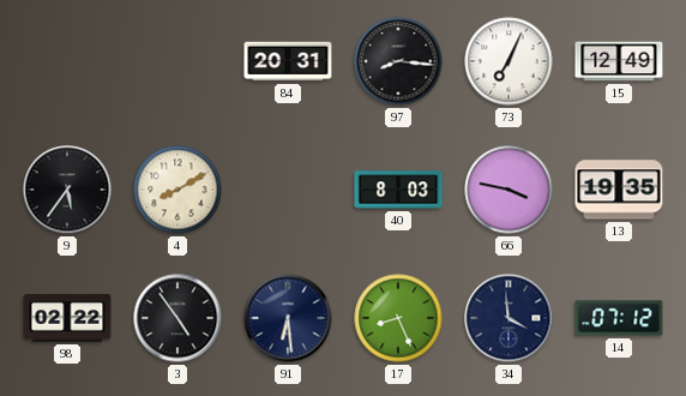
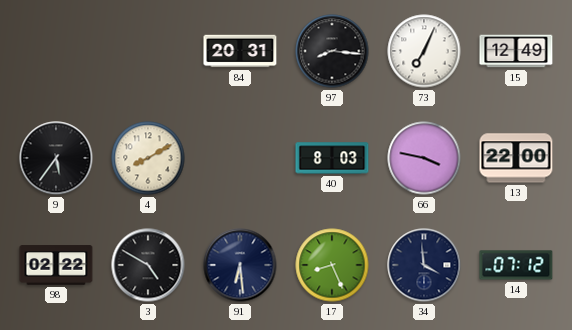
13: 19:35 -> 22:00 (516, 158)
3: 4:54 -> 4:50 (148, 265)
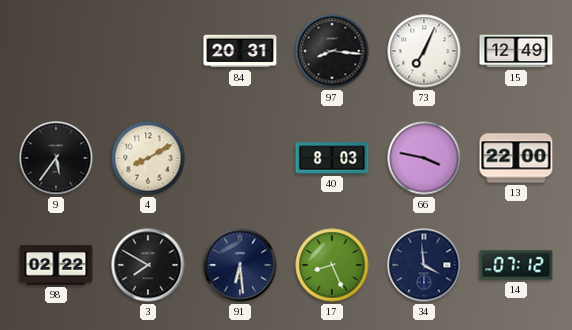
3: 4:50 -> 7:50 (148, 265)
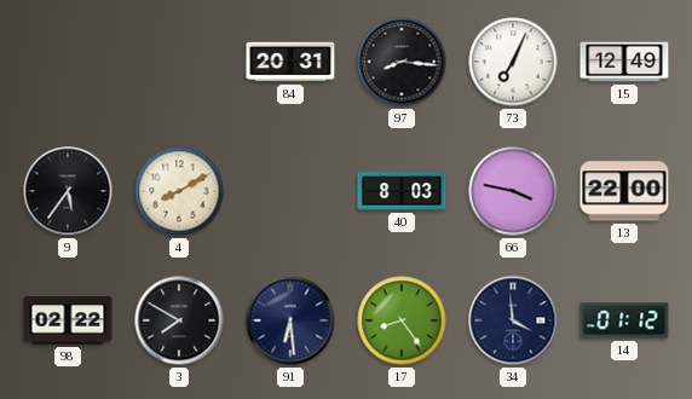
17: 8:26 -> 8:24 (402, 320)
14: 07:12 -> 01:12 (624, 320)
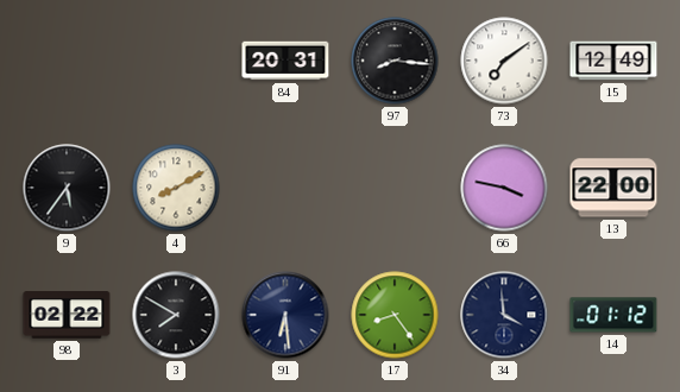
73: 7:04 -> 7:09 (504, 61)
40: 8:03 -> none (402, 191)
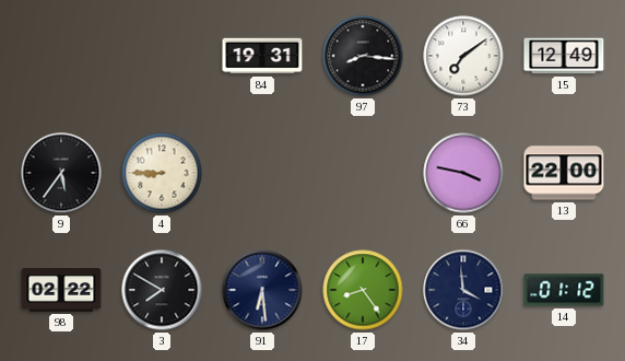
84: 20:31 -> 19:31 (262, 56)
4: 8:10 -> 8:45 (162, 173)
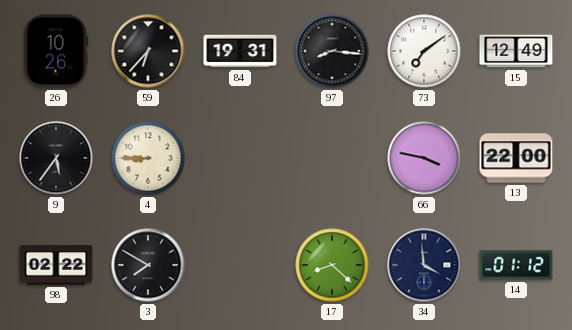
26: none -> 10:26 (56, 51)
59: none -> 6:37 (148, 51)
91: 6:29 -> none (262, 290)
17: 8:24 -> 8:22 (332, 265)
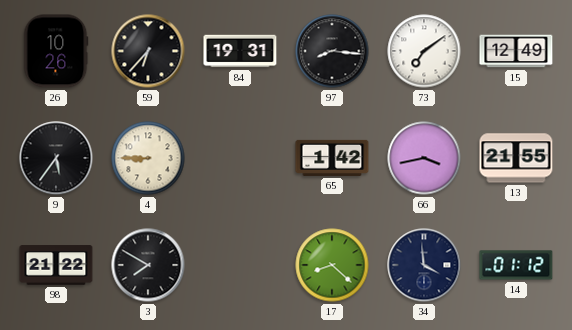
65: none -> 1:42 (332, 158)
66: 3:47 -> 3:43 (424, 158)
13: 22:00 -> 21:55 (516, 158)
98: 02:22 -> 21:22 (56, 265)
